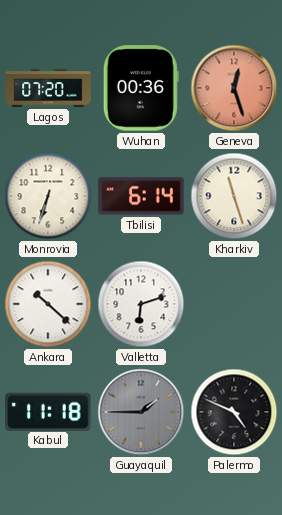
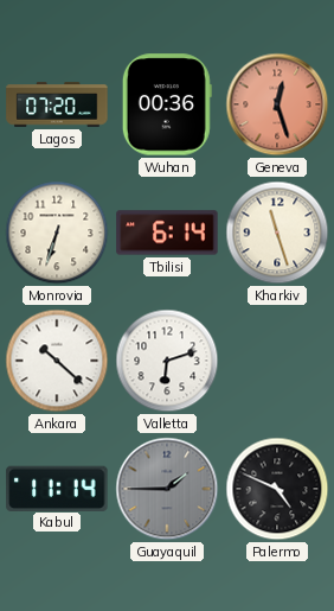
Kabul: 11:18 -> 11:14 (57, 488)
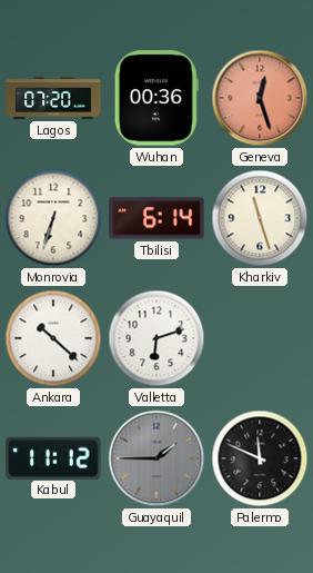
Kabul: 11:14 -> 11:12 (53, 457)
Palermo: 4:49 -> 11:49 (260, 458)
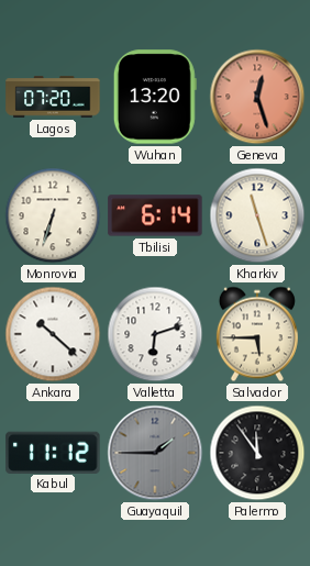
Wuhan: 00:36 -> 13:20 (155, 97)
Salvador: none -> 5:45 (257, 334)
Palermo: 11:49 -> 11:54 (257, 453)
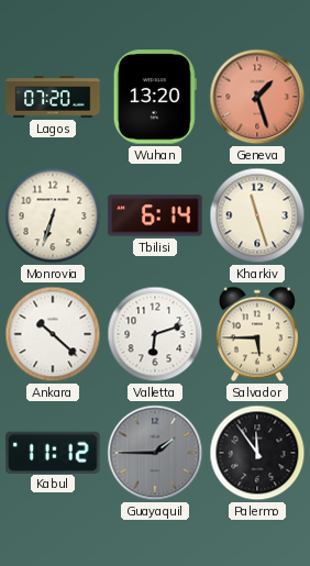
Geneva: 12:27 -> 1:27 (257, 97)
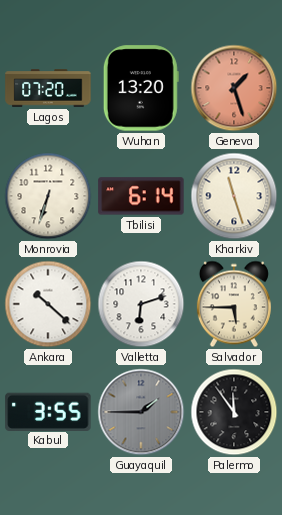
Kabul: 11:12 -> 3:55 (48, 411)
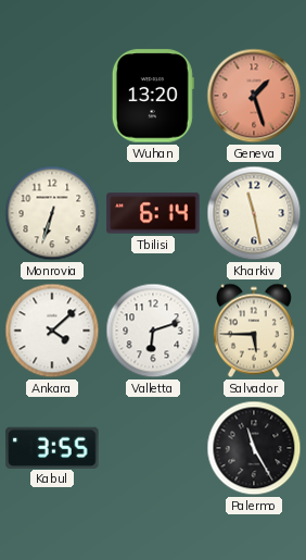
Lagos: 07:20 -> none (48, 88)
Kharkiv: 11:27 -> 11:28 (254, 213)
Ankara: 10:22 -> 4:08 (52, 331)
Guayaquil: 1:45 -> none (141, 412)
Palermo: 11:54 -> 11:25 (254, 448)
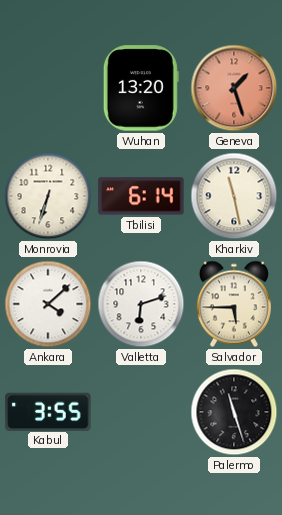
Palermo: 11:25 -> 11:27 (234, 412)
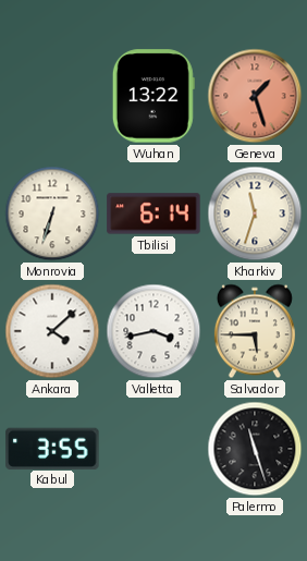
Wuhan: 13:20 -> 13:22 (153, 96)
Kharkiv: 11:28 -> 11:33 (255, 214)
Valletta: 6:12 -> 3:43 (153, 331)
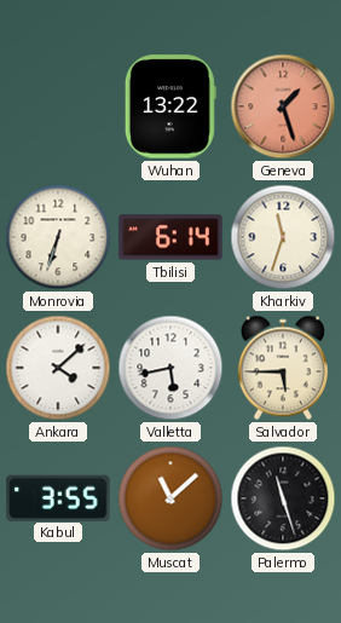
Valletta: 3:43 -> 5:43 (170, 368)
Muscat: none -> 11:08 (170, 498)
